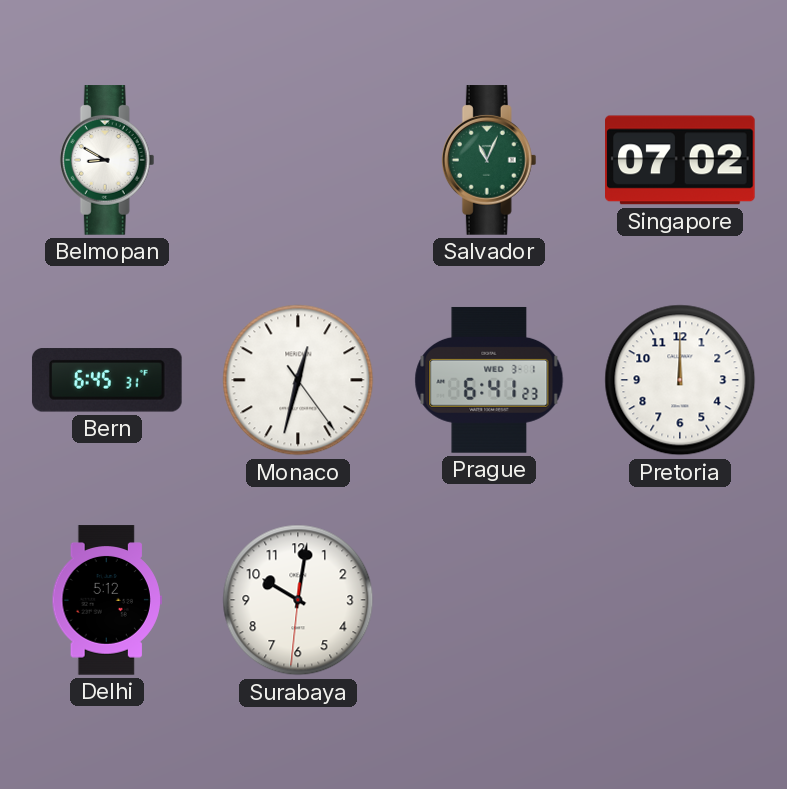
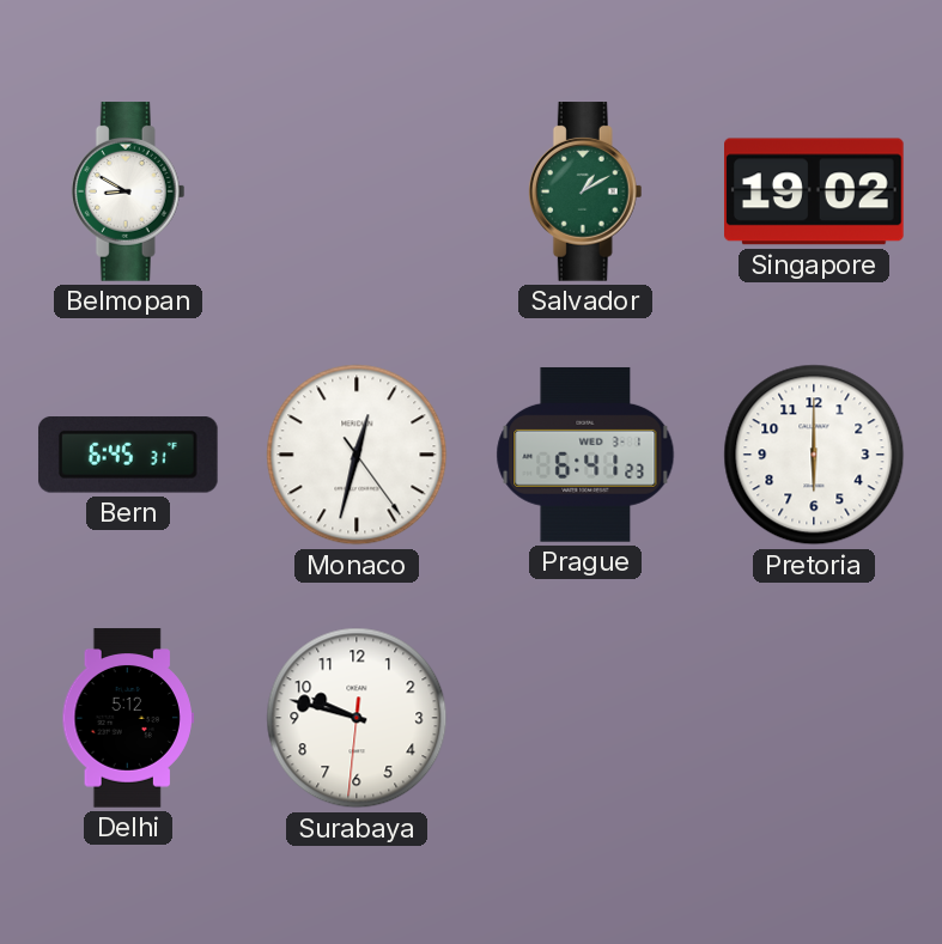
Salvador: 11:04 -> 1:10 (585, 191)
Singapore: 07:02 -> 19:02 (815, 191)
Pretoria: 12:00 -> 6:00 (814, 455)
Surabaya: 10:01 -> 9:47 (357, 718)
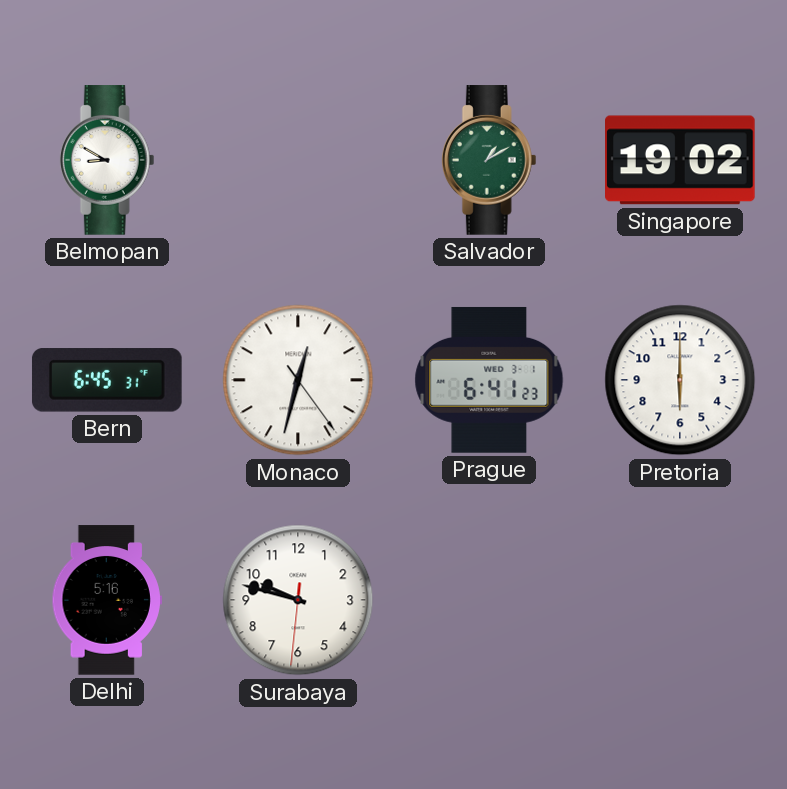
Delhi: 5:12 -> 5:16 (106, 600)
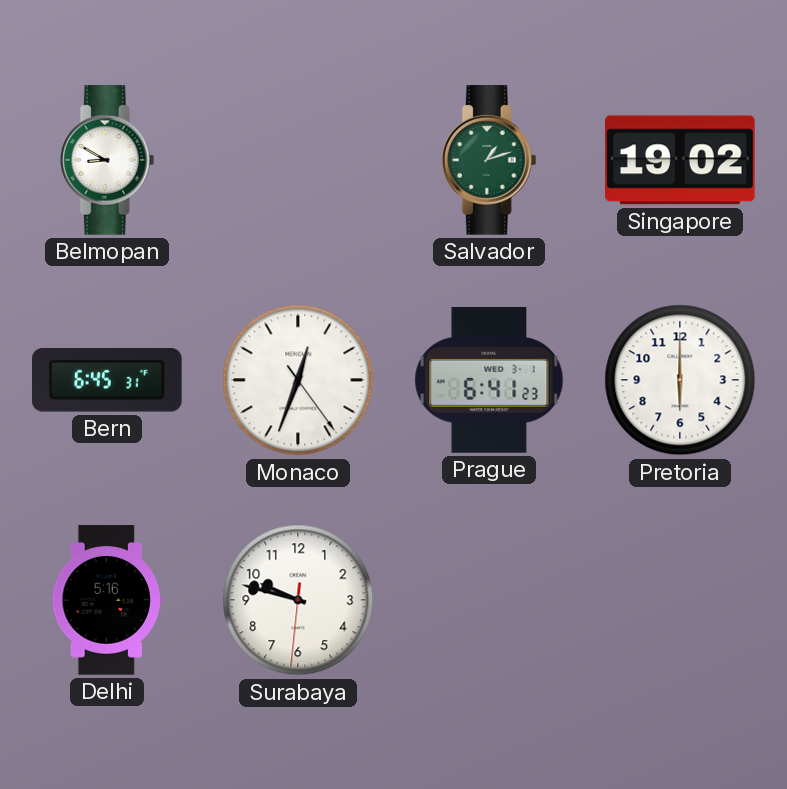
Salvador: 1:10 -> 1:12 (489, 160)
Monaco: 12:32 -> 12:33 (298, 380)
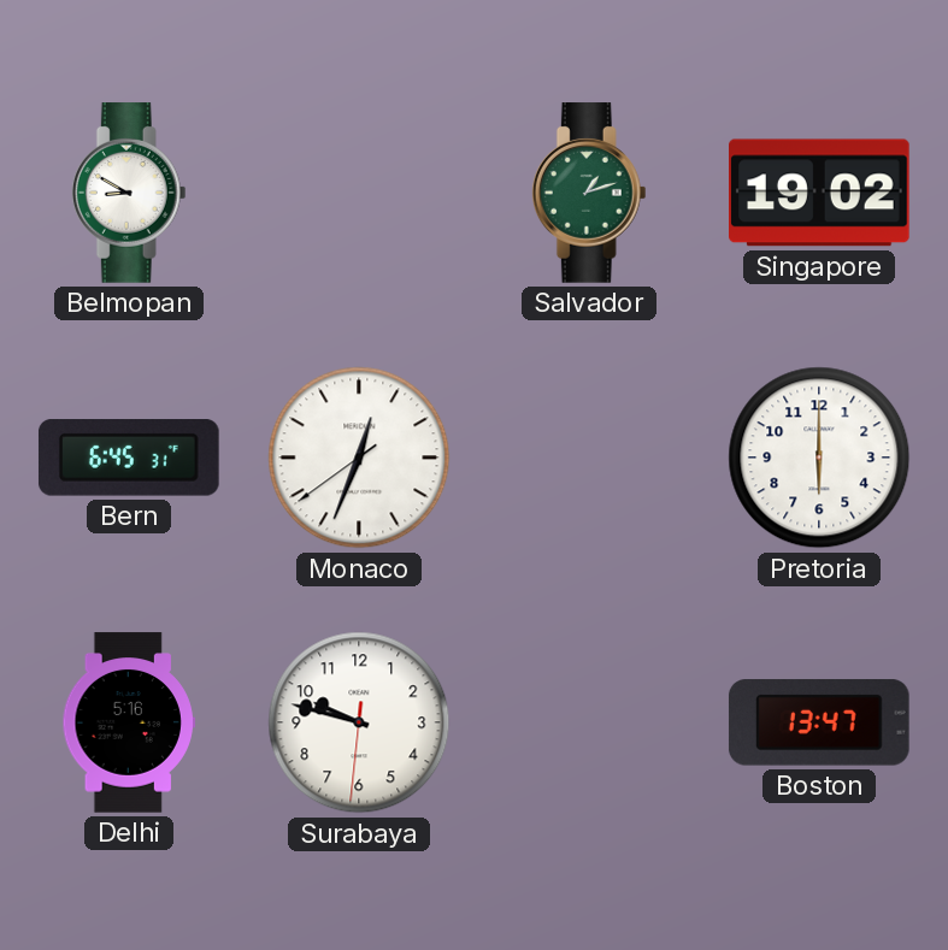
Monaco: 12:33:24 -> 12:33:39 (359, 458)
Prague: 6:41 -> none (489, 380)
Boston: none -> 13:47 (819, 722)
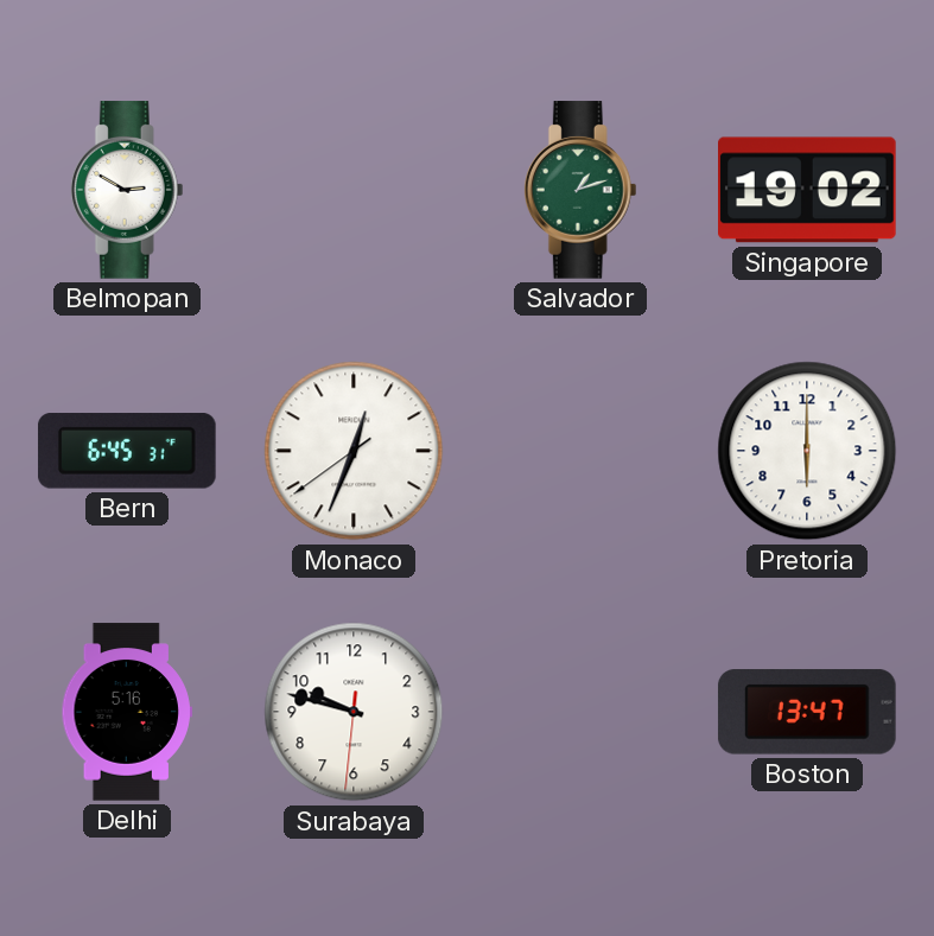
Belmopan: 8:50 -> 2:50 (127, 190)
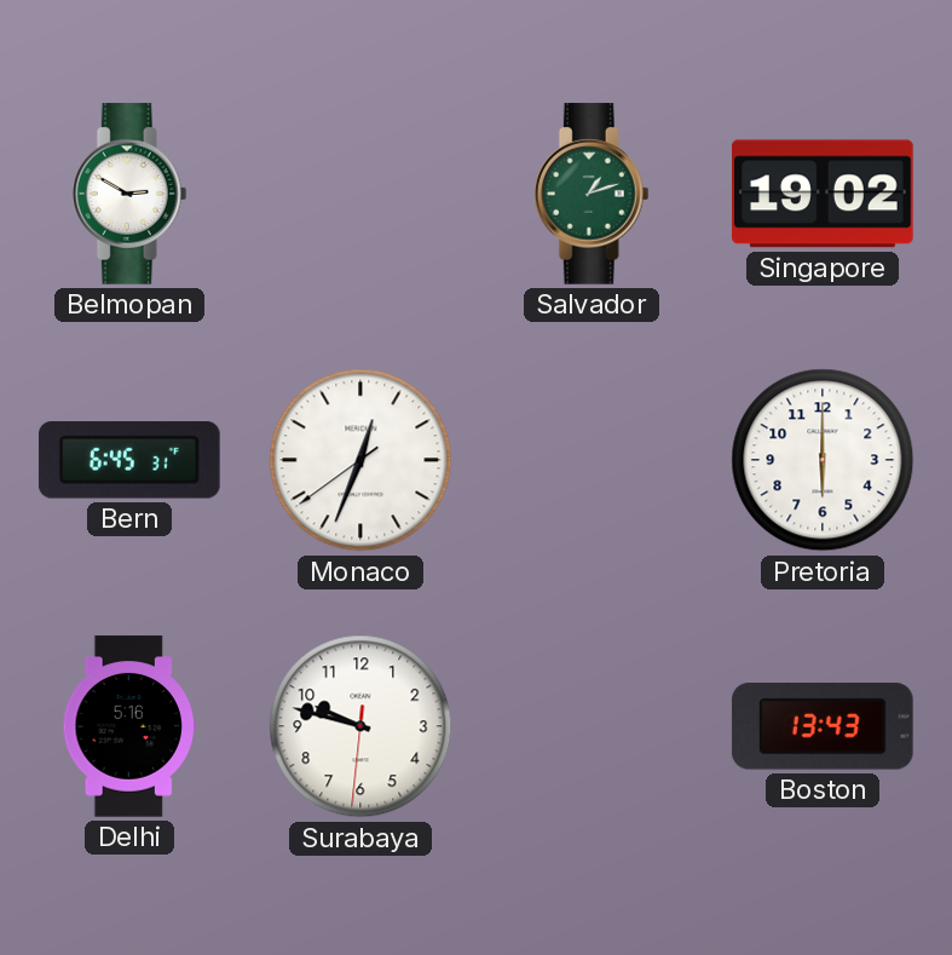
Boston: 13:47 -> 13:43 (823, 726)
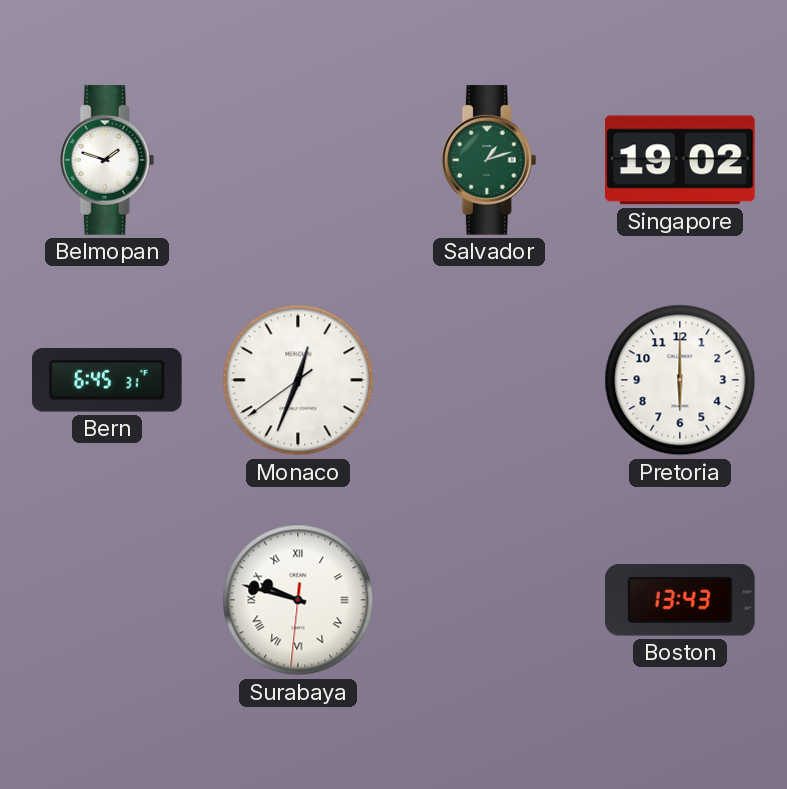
Belmopan: 2:50 -> 1:48 (107, 160)
Delhi: 5:16 -> none (128, 726)
Surabaya numerals: Arabic -> Roman (298, 600)
